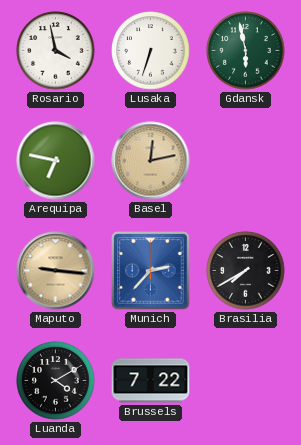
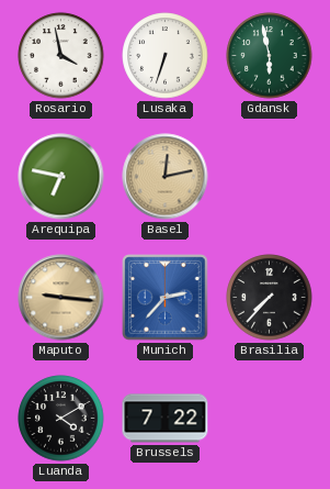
Brasilia: 7:40 -> 7:37 (270, 298)
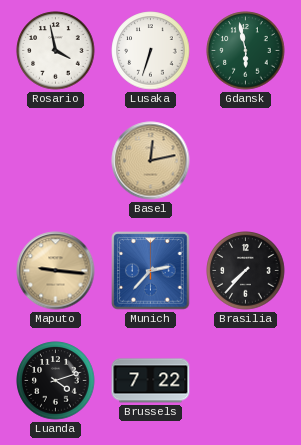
Arequipa: 6:47 -> none (61, 177)
Luanda: 4:10 -> 4:12 (56, 381)
